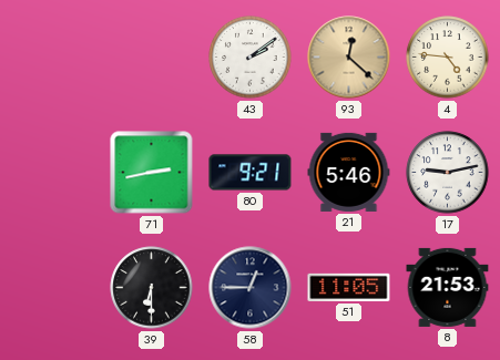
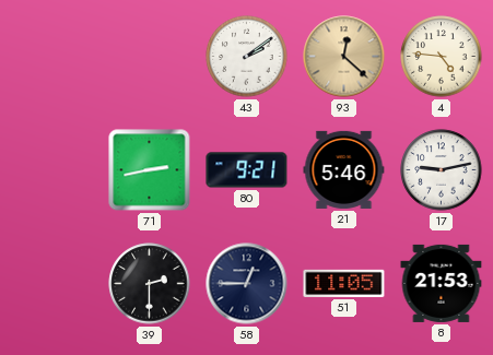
39: 6:30 -> 2:30 (150, 284)
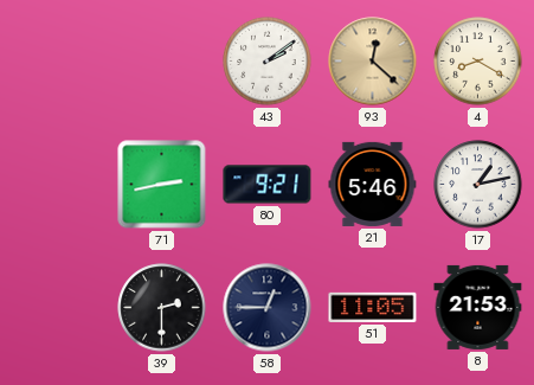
4: 4:46 -> 8:20 (478, 62)
17: 9:13 -> 1:13 (478, 185)
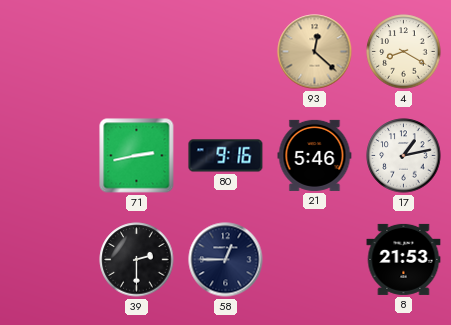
43: 2:09 -> none (268, 62)
80: 9:21 -> 9:16 (226, 156)
51: 11:05 -> none (373, 307)
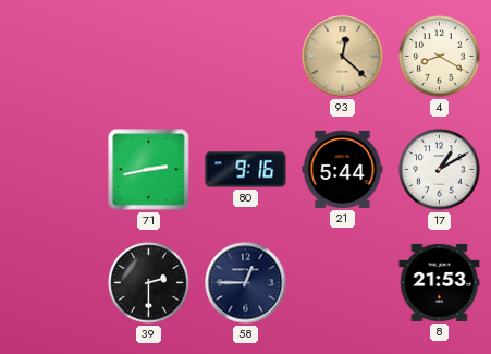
21: 5:46 -> 5:44 (343, 169)
17: 1:13 -> 1:10 (440, 170)
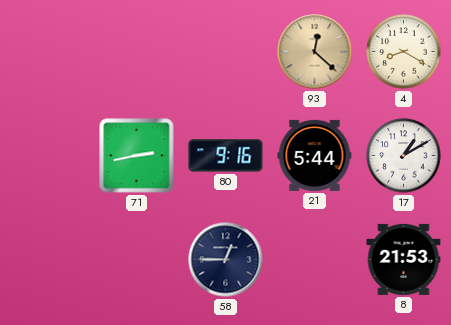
39: 2:30 -> none (149, 283)
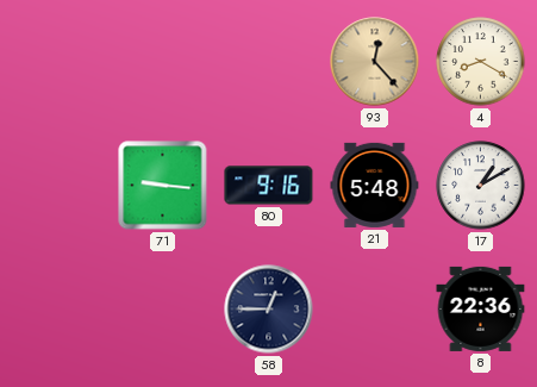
93: 12:22 -> 12:23 (375, 62)
71: 2:43 -> 9:16 (163, 186)
21: 5:44 -> 5:48 (375, 185)
8: 21:53 -> 22:36 (481, 308)
